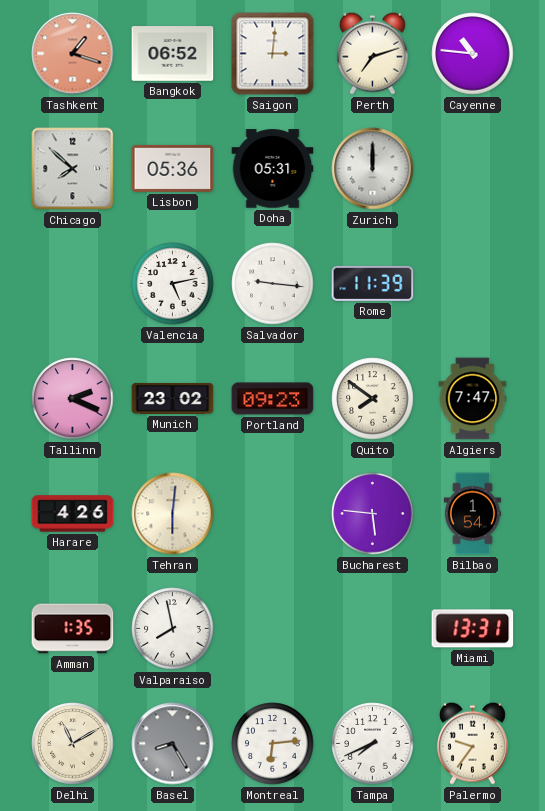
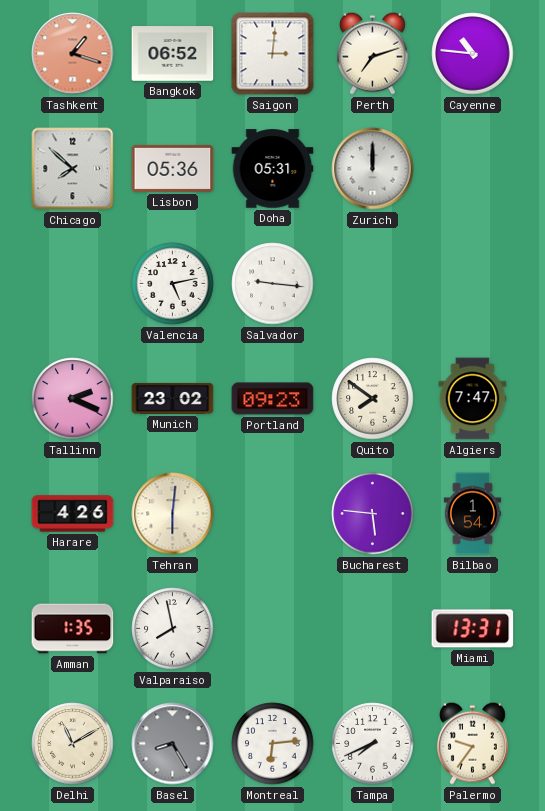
Rome: 11:39 -> none (373, 283)
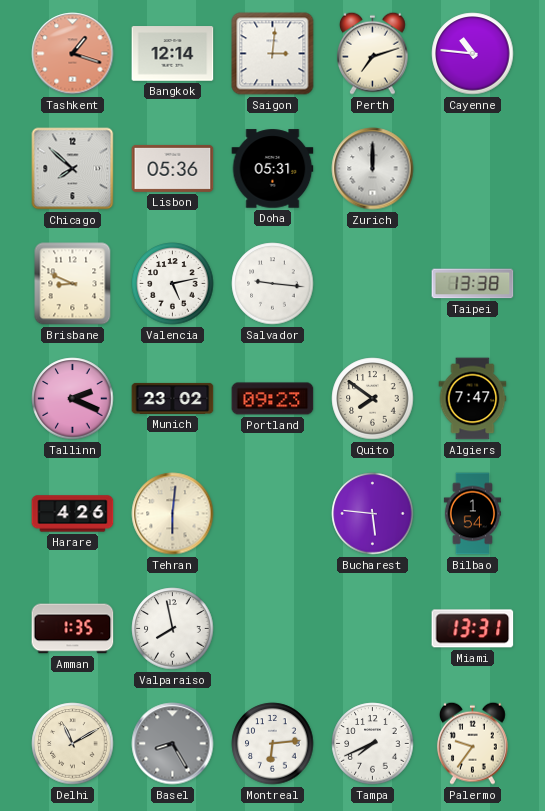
Bangkok: 06:52 -> 12:14 (173, 54)
Brisbane: none -> 8:49 (73, 284)
Taipei: none -> 13:38 (473, 284)
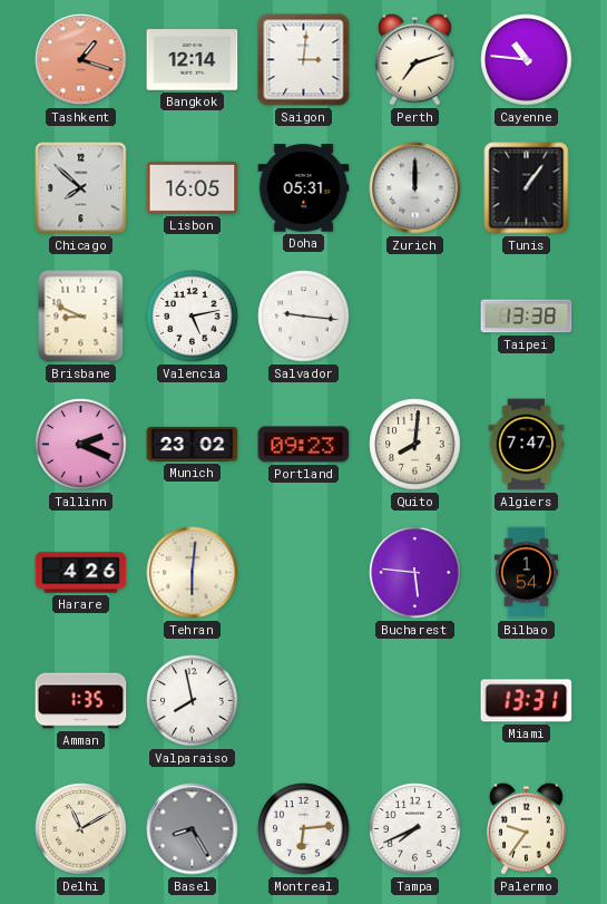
Lisbon: 05:36 -> 16:05 (193, 187)
Tunis: none -> 1:06 (527, 188)
Quito: 7:51 -> 8:01 (415, 445)
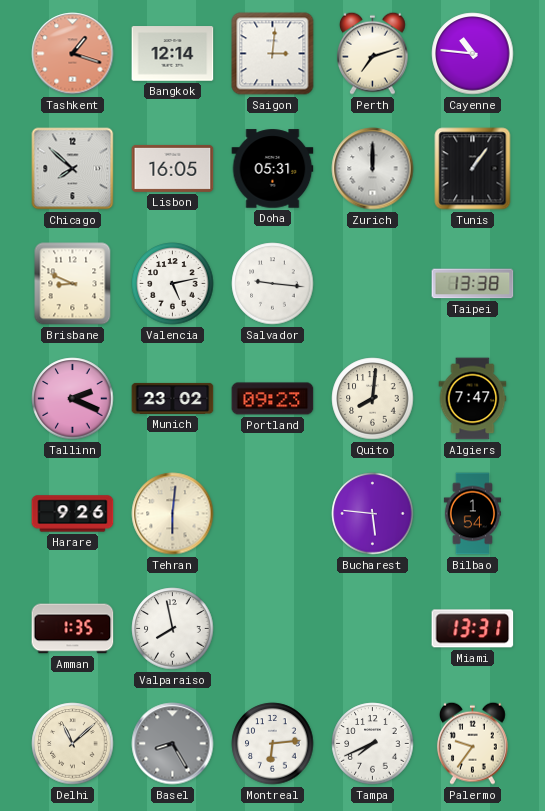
Harare: 4:26 -> 9:26 (73, 514)
Delhi: 11:10 -> 11:08 (73, 744)
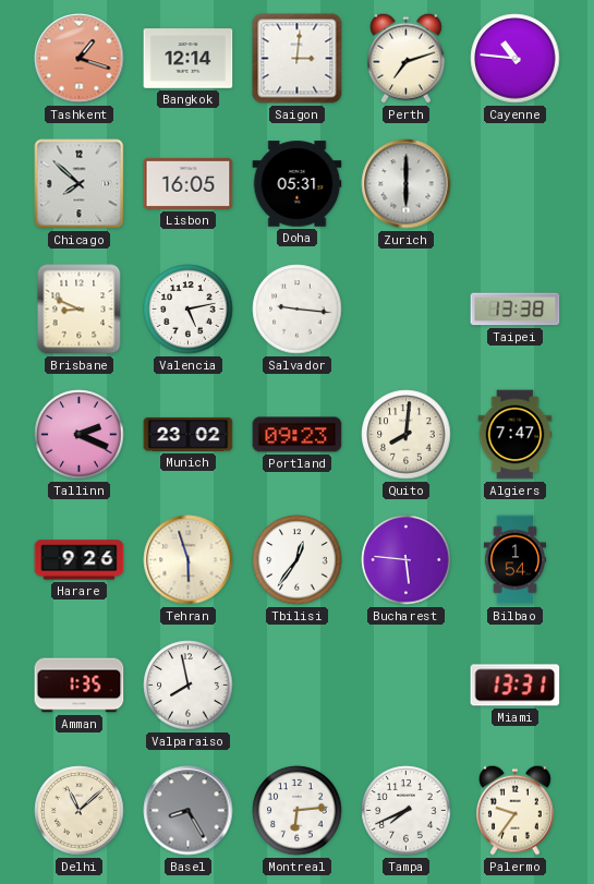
Zurich: 12:00 -> 6:00 (407, 184)
Tunis: 1:06 -> none (473, 169)
Tehran: 6:01 -> 5:57 (189, 560)
Tbilisi: none -> 12:36 (298, 560)
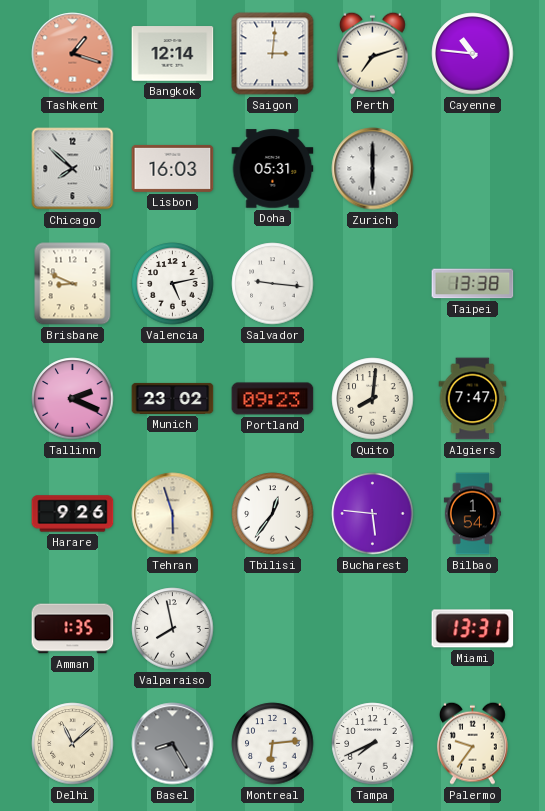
Lisbon: 16:05 -> 16:03 (173, 168)
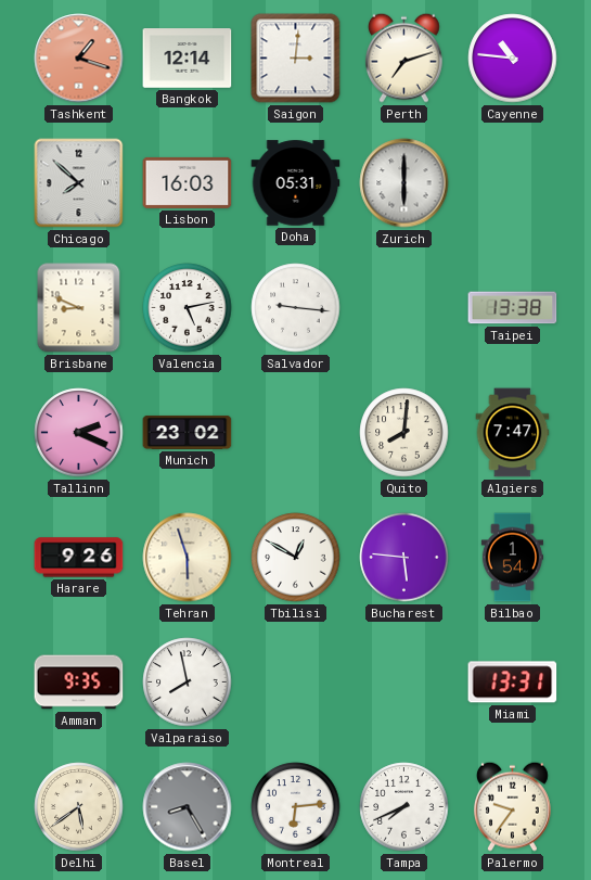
Portland: 09:23 -> none (273, 399)
Tbilisi: 12:36 -> 12:50 (296, 558)
Amman: 1:35 -> 9:35 (79, 683)
Delhi: 11:08 -> 5:39 (79, 807)
